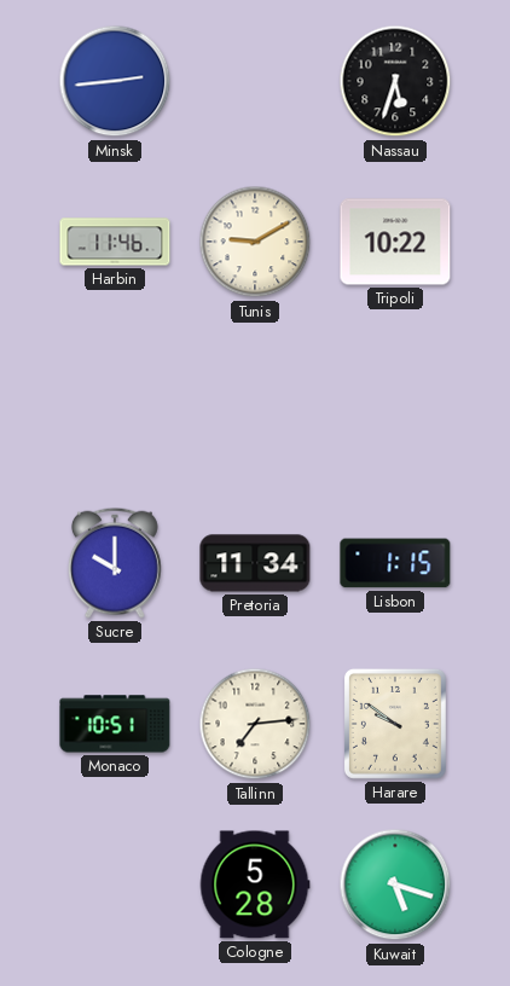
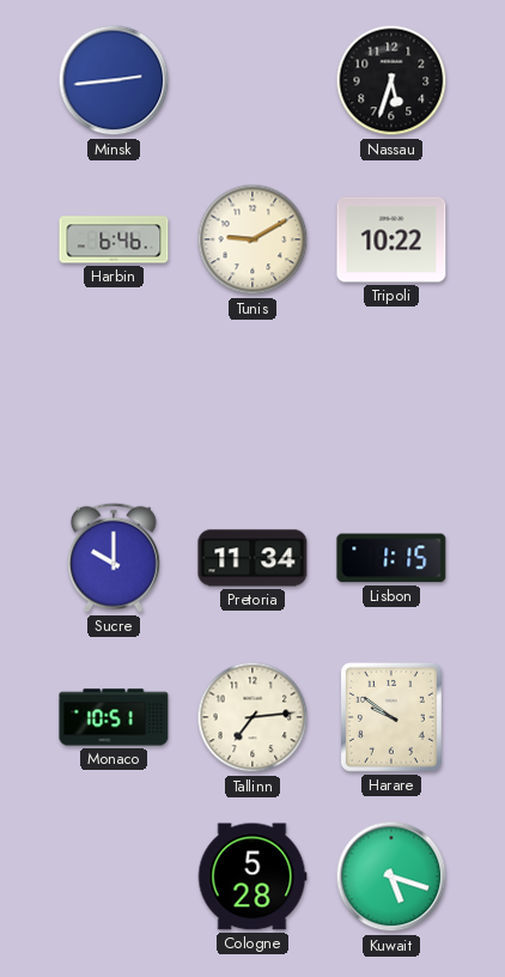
Harbin: 11:46 -> 6:46 (114, 239)
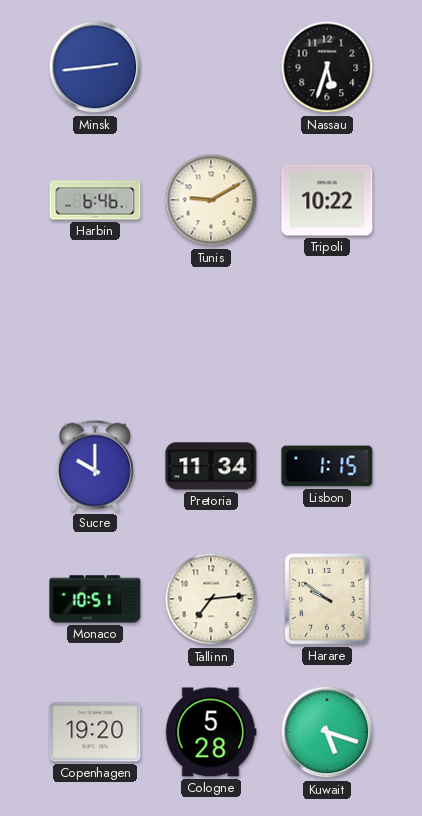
Copenhagen: none -> 19:20 (95, 732)
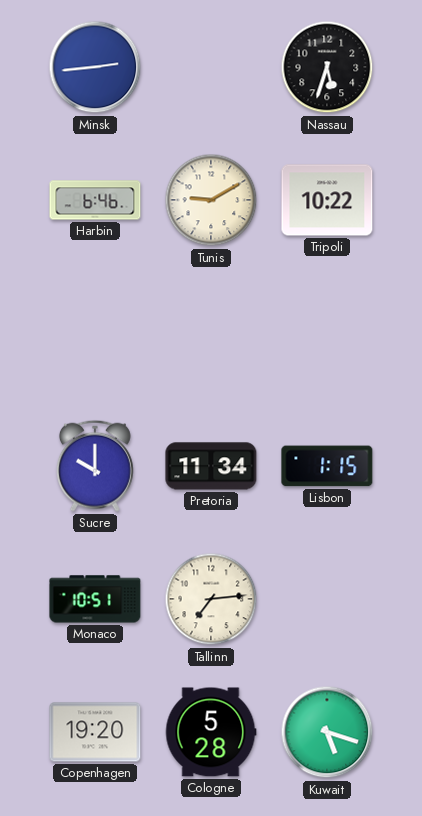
Harare: 9:51 -> none (327, 599)
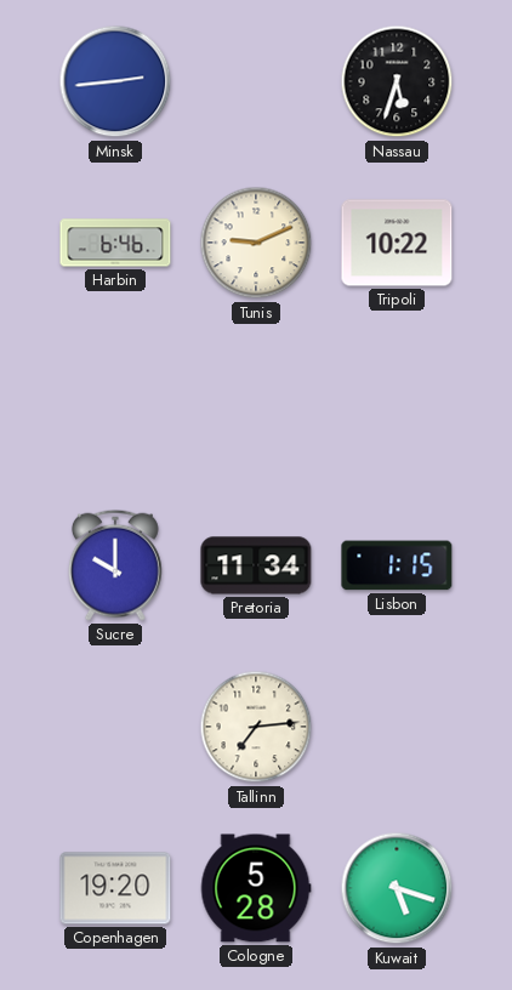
Tunis: 9:10 -> 9:11 (256, 243)
Monaco: 10:51 -> none (95, 599)
